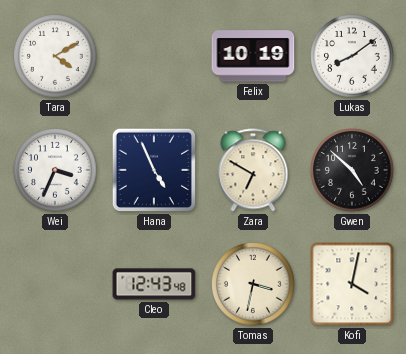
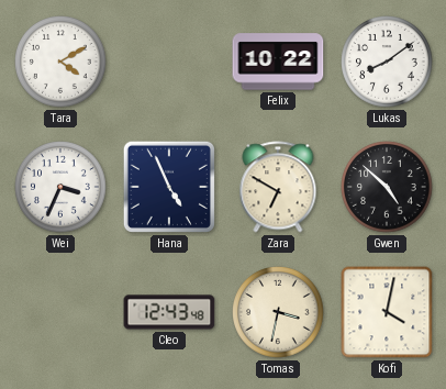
Felix: 10:19 -> 10:22 (278, 62)
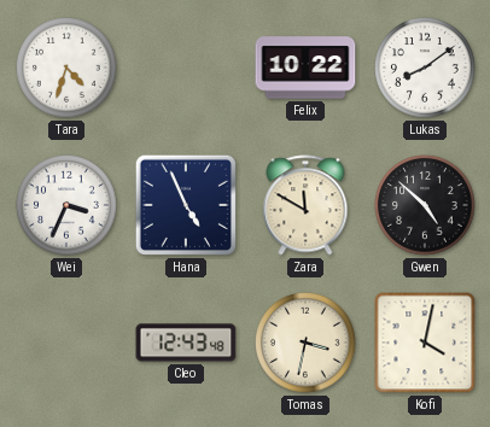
Tara: 4:10 -> 4:33 (66, 68)
Zara: 6:50 -> 11:50 (305, 205)
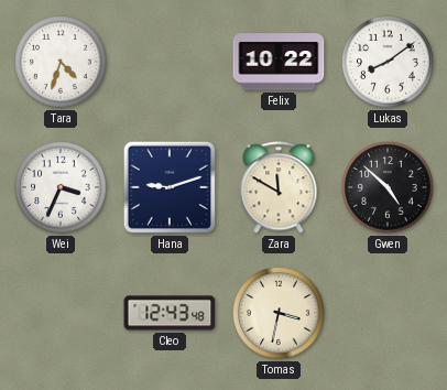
Hana: 4:56 -> 9:12 (170, 187)
Kofi: 4:02 -> none (425, 343)
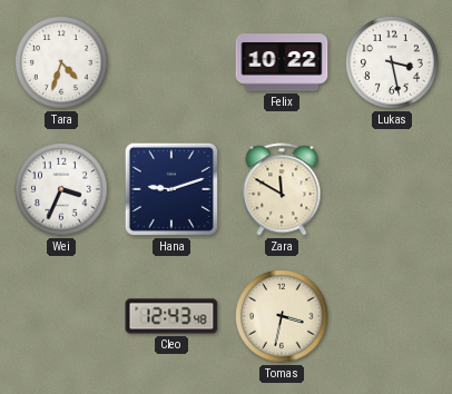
Lukas: 8:09 -> 3:28 (392, 62)
Gwen: 4:52 -> none (388, 187)
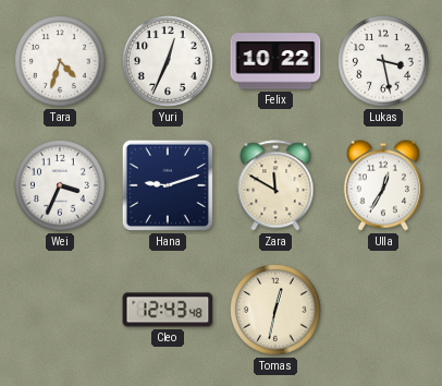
Yuri: none -> 12:34 (168, 61)
Ulla: none -> 12:35 (383, 185)
Tomas: 3:32 -> 12:32 (275, 310)
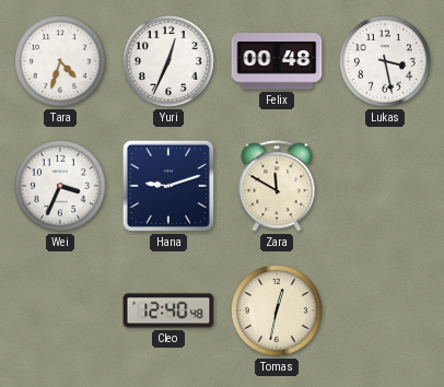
Felix: 10:22 -> 00:48 (277, 61)
Ulla: 12:35 -> none (383, 185)
Cleo: 12:43 -> 12:40 (168, 310)
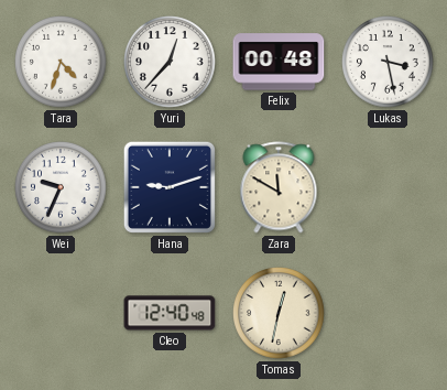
Yuri: 12:34 -> 12:37 (170, 62)
Wei: 3:34 -> 9:34 (61, 187)
